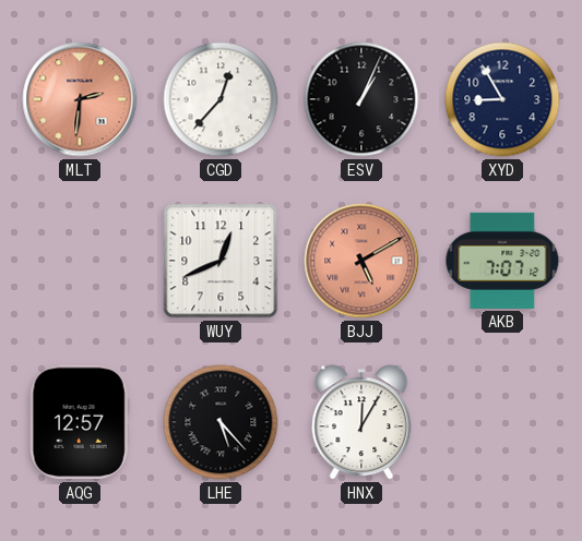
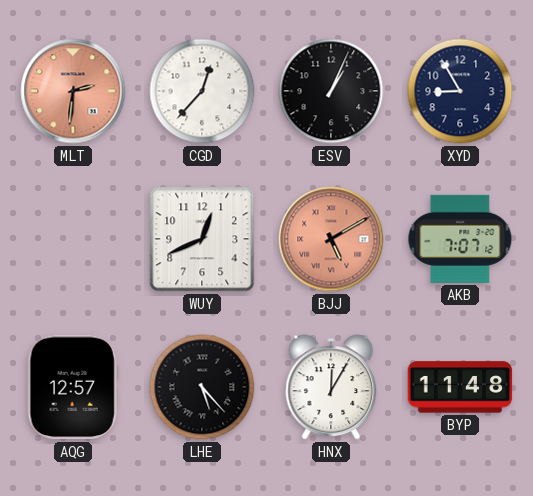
BYP: none -> 11:48 (460, 387)
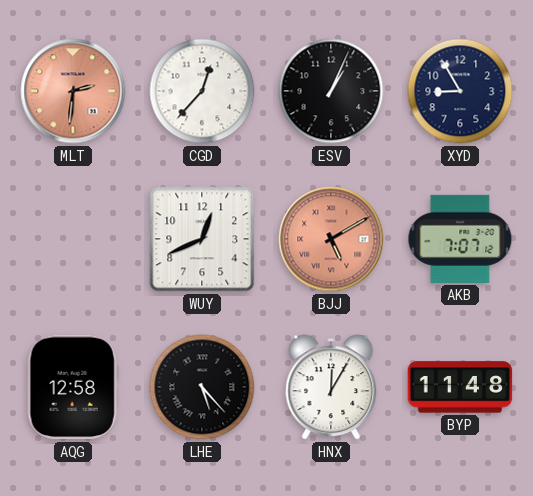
AQG: 12:57 -> 12:58 (73, 387)
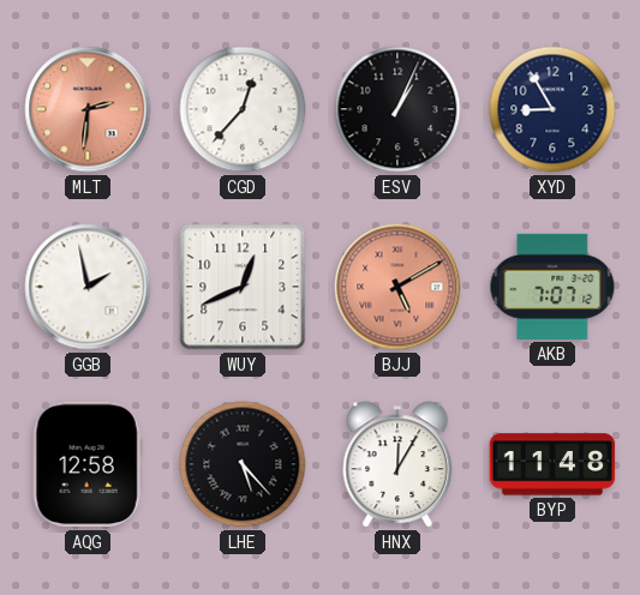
GGB: none -> 1:58 (88, 287)
